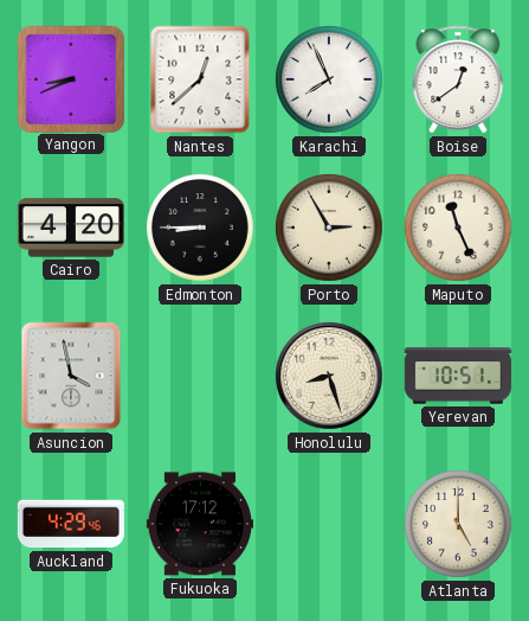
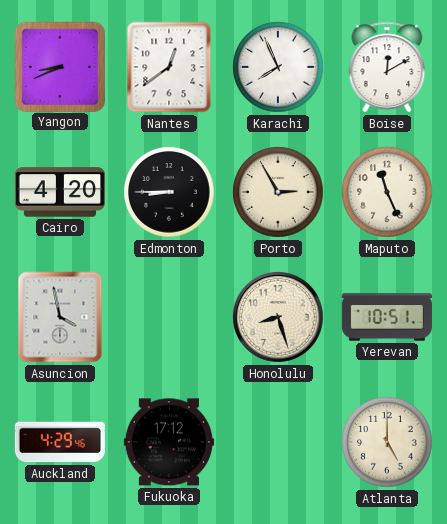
Nantes: 12:38 -> 12:39 (169, 67)
Boise: 12:39 -> 12:10 (387, 67)
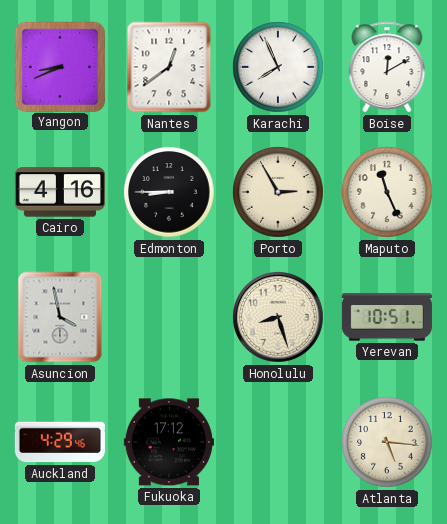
Cairo: 4:20 -> 4:16 (60, 192)
Atlanta: 5:00 -> 5:16 (387, 442)
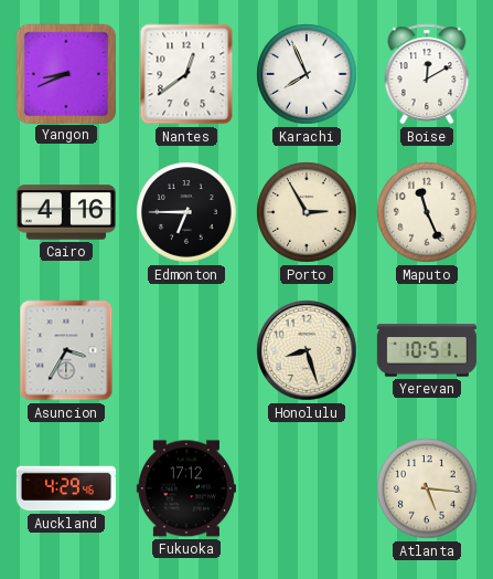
Edmonton: 8:45 -> 6:45 (186, 212)
Asuncion: 3:58 -> 3:35 (66, 350)
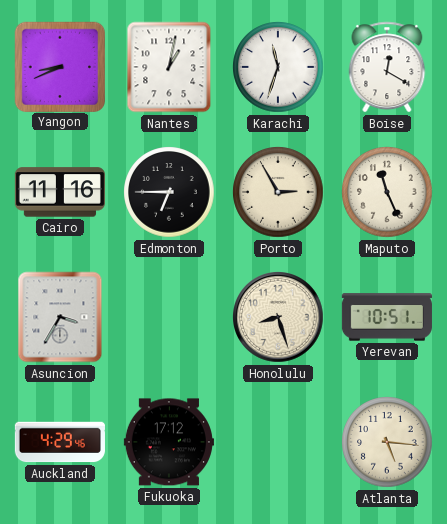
Nantes: 12:39 -> 1:02 (169, 67)
Karachi: 7:56 -> 11:33 (278, 67)
Boise: 12:10 -> 12:20 (387, 67)
Cairo: 4:16 -> 11:16 (60, 192)
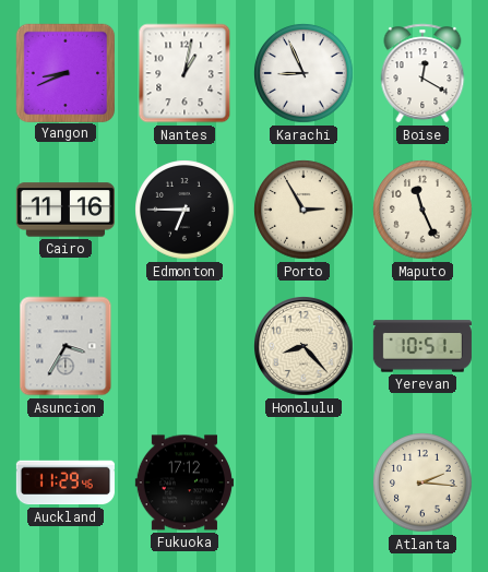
Karachi: 11:33 -> 8:56 (303, 73)
Honolulu: 8:27 -> 8:23 (303, 346)
Auckland: 4:29 -> 11:29 (66, 482)
Atlanta: 5:16 -> 2:16 (422, 482)
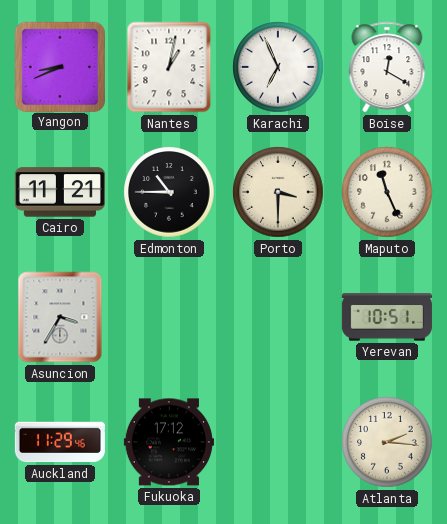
Karachi: 8:56 -> 6:56 (278, 67)
Cairo: 11:16 -> 11:21 (60, 192)
Edmonton: 6:45 -> 10:45 (169, 192)
Porto: 2:55 -> 3:30 (278, 192)
Honolulu: 8:23 -> none (303, 346)
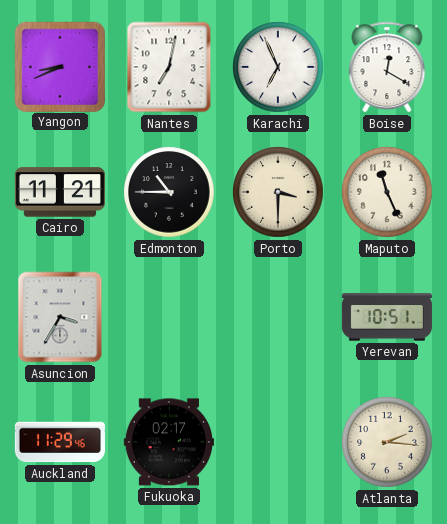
Nantes: 1:02 -> 7:02 (169, 67)
Fukuoka: 17:12 -> 02:17 (169, 442)
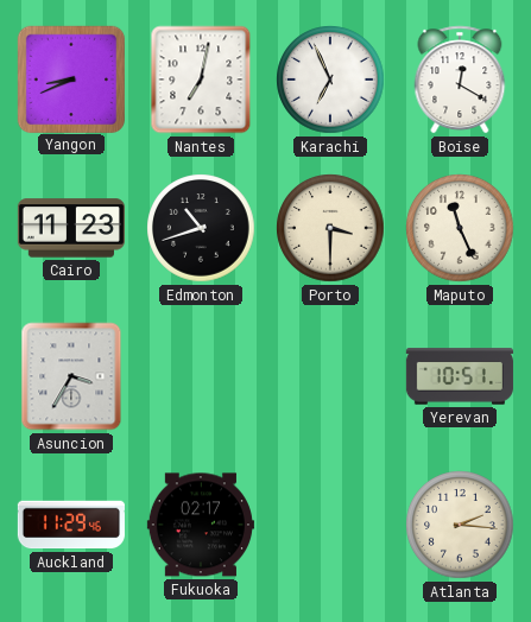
Cairo: 11:21 -> 11:23 (71, 228)
Edmonton: 10:45 -> 10:42 (201, 228)
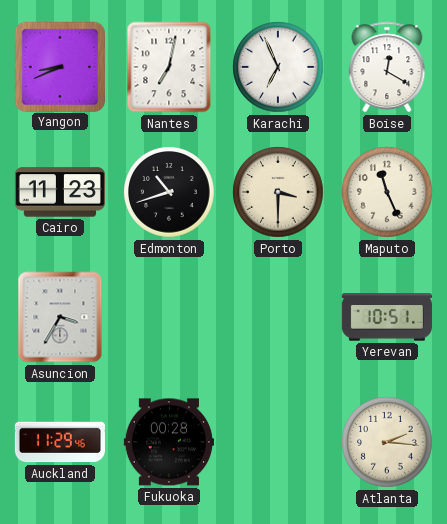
Fukuoka: 02:17 -> 00:28 (169, 442)
